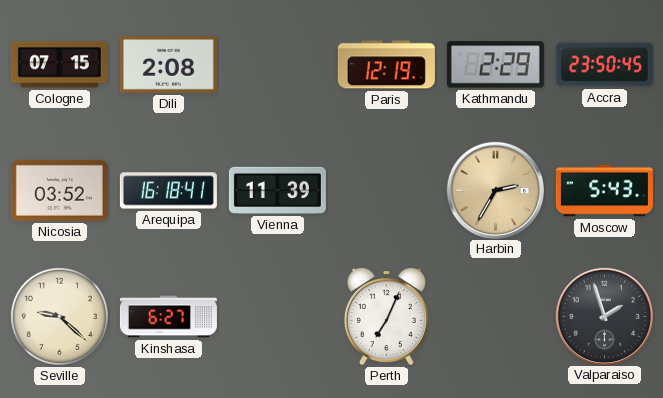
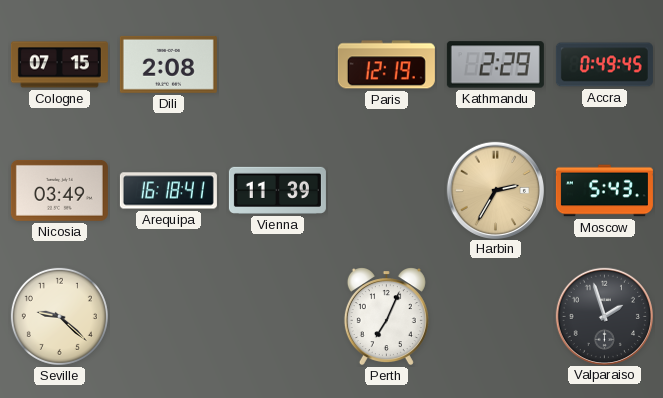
Accra: 23:50 -> 0:49 (604, 65)
Nicosia: 03:52 -> 03:49 (59, 190)
Kinshasa: 6:27 -> none (168, 317)
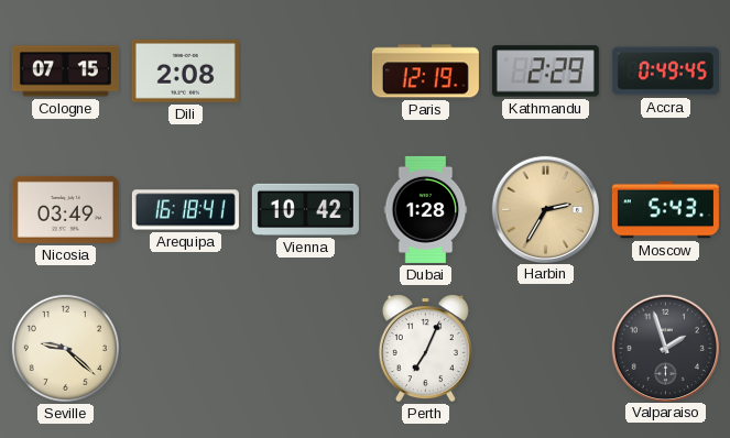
Vienna: 11:39 -> 10:42 (305, 209)
Dubai: none -> 1:28 (426, 209)
